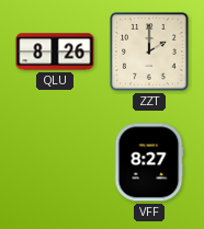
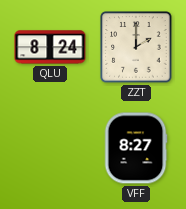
QLU: 8:26 -> 8:24 (50, 47)
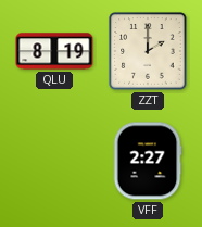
QLU: 8:24 -> 8:19 (54, 51)
VFF: 8:27 -> 2:27 (148, 161)
